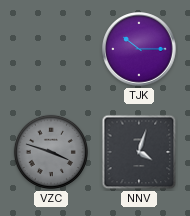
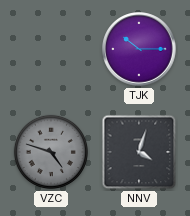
VZC: 3:48 -> 4:48 (51, 152)
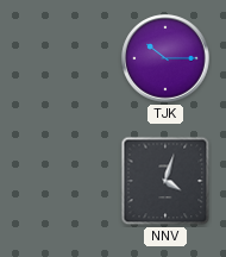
VZC: 4:48 -> none (51, 152)
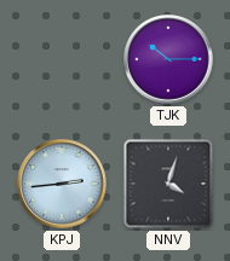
KPJ: none -> 2:44 (62, 184)
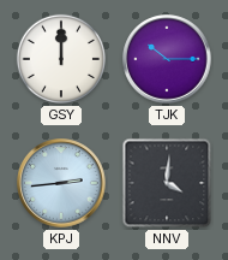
GSY: none -> 12:00 (61, 59)
NNV: 4:03 -> 4:01 (167, 183)
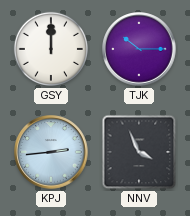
NNV: 4:01 -> 3:56 (139, 152)
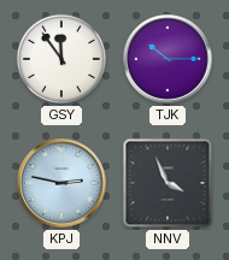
GSY: 12:00 -> 11:54 (61, 59)
KPJ: 2:44 -> 2:47 (61, 183)
